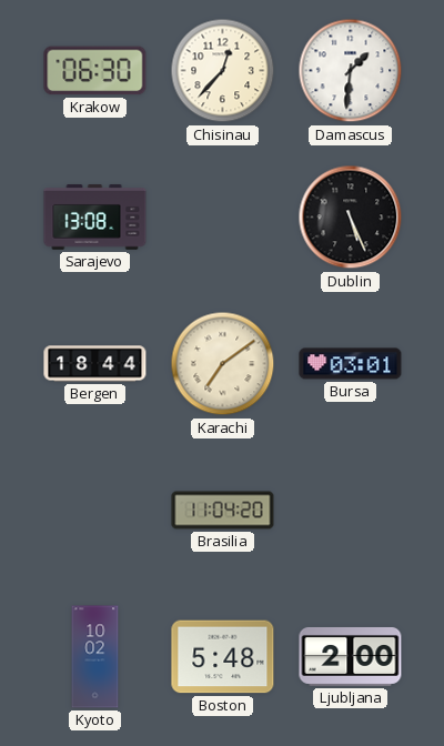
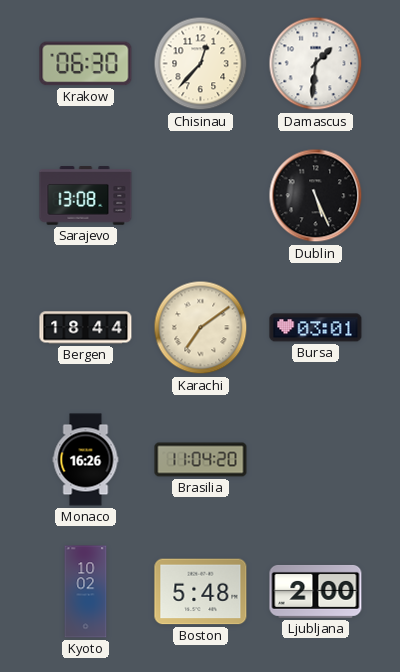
Monaco: none -> 16:26 (86, 460)
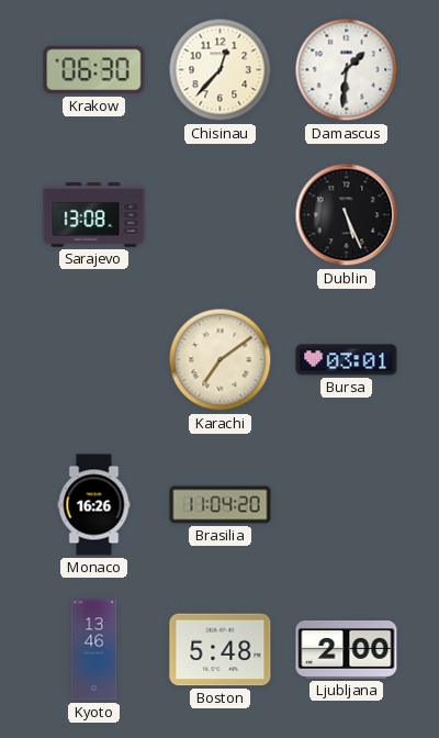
Bergen: 18:44 -> none (86, 328)
Kyoto: 10:02 -> 13:46 (94, 650)
